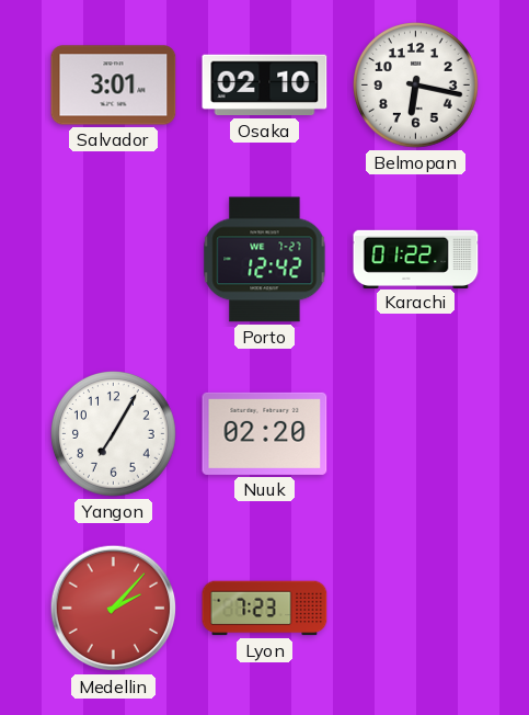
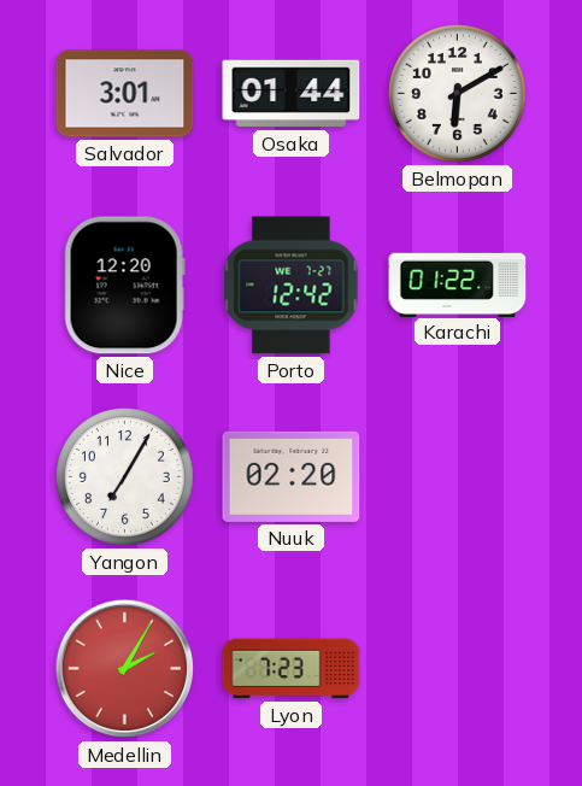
Osaka: 02:10 -> 01:44 (292, 94)
Belmopan: 6:17 -> 6:10 (458, 94)
Nice: none -> 12:20 (124, 286)
Medellin: 2:07 -> 2:05 (125, 669)
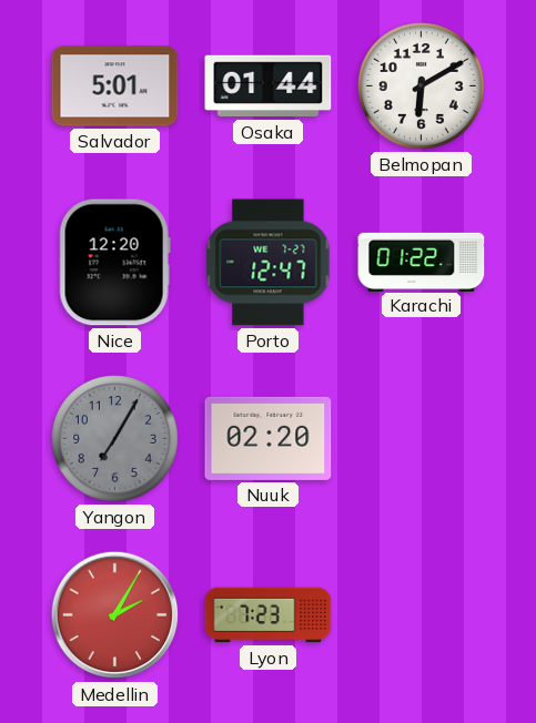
Salvador: 3:01 -> 5:01 (115, 86)
Porto: 12:42 -> 12:47 (269, 263)
Yangon dial: white -> grey (115, 439)
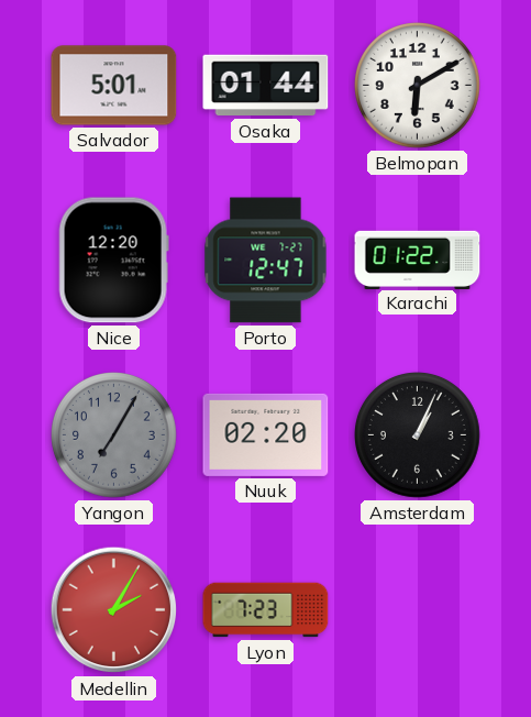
Amsterdam: none -> 1:04 (418, 435)
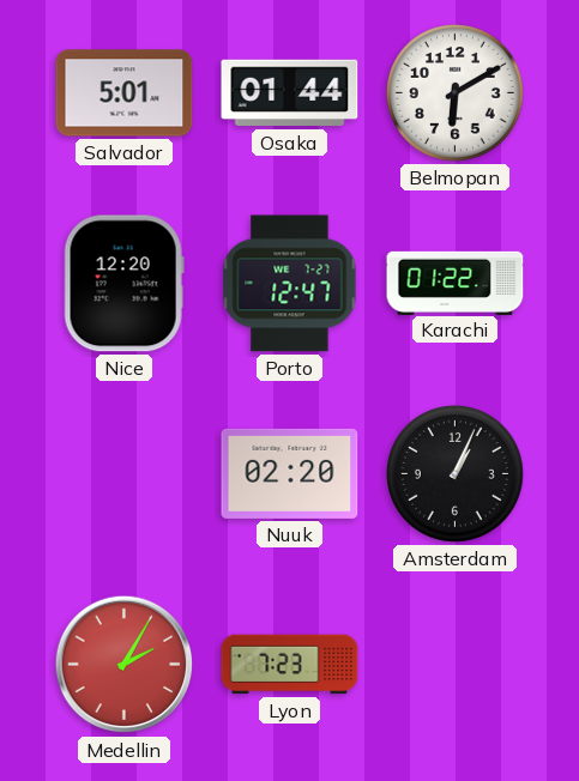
Yangon: 7:05 -> none (114, 435)
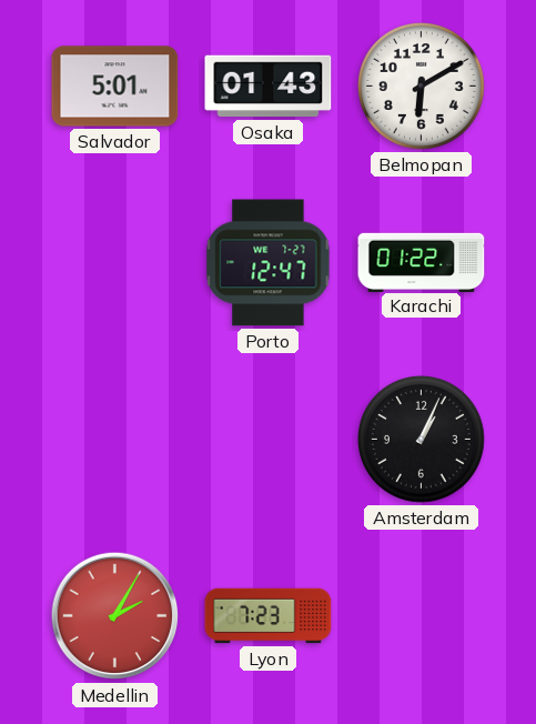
Osaka: 01:44 -> 01:43 (269, 87)
Nice: 12:20 -> none (123, 284)
Nuuk: 02:20 -> none (290, 473)
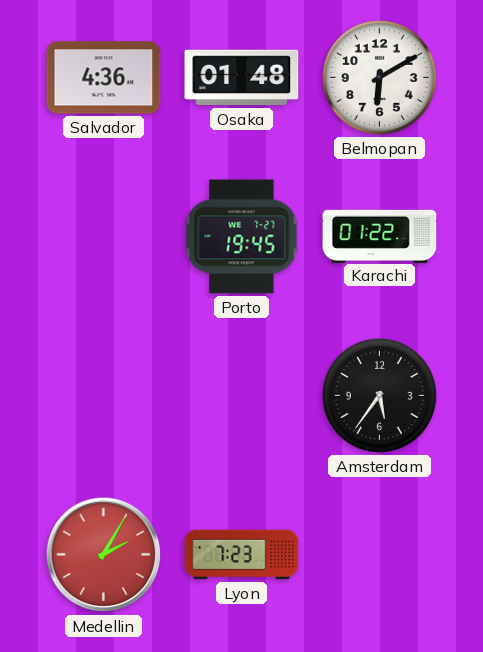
Salvador: 5:01 -> 4:36 (104, 78)
Osaka: 01:43 -> 01:48 (242, 78)
Porto: 12:47 -> 19:45 (242, 237)
Amsterdam: 1:04 -> 5:36 (380, 396)
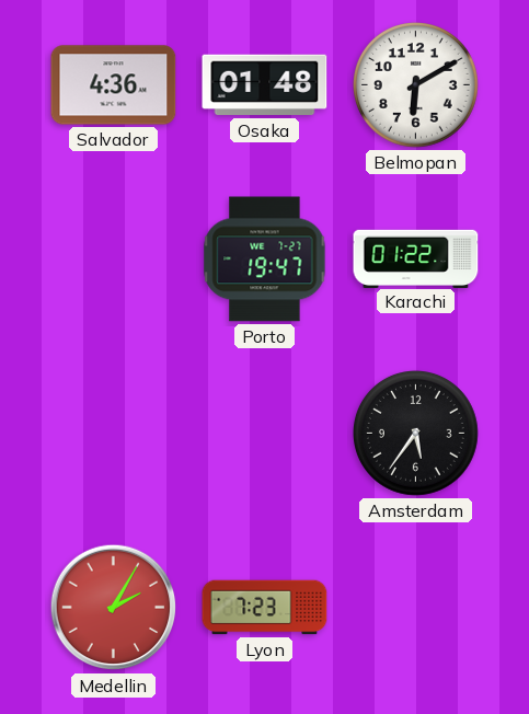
Porto: 19:45 -> 19:47 (265, 260)
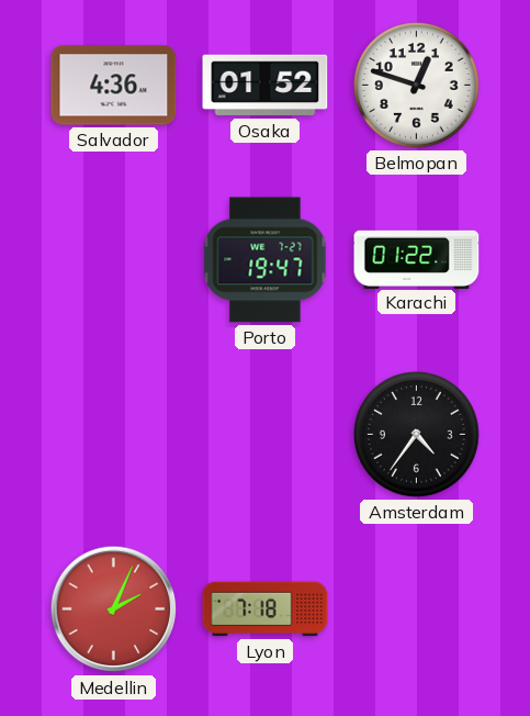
Osaka: 01:48 -> 01:52 (266, 86)
Belmopan: 6:10 -> 12:48 (417, 86)
Amsterdam: 5:36 -> 4:36 (417, 435)
Medellin: 2:05 -> 2:04 (114, 609)
Lyon: 7:23 -> 7:18 (266, 609)
